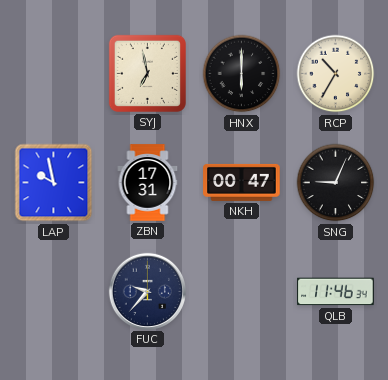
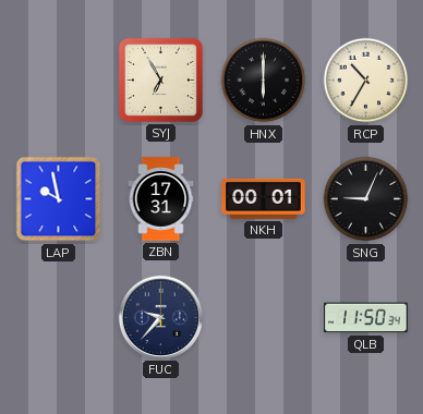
SYJ: 6:58 -> 6:55 (160, 80)
NKH: 00:47 -> 00:01 (264, 198)
QLB: 11:46 -> 11:50 (366, 318)
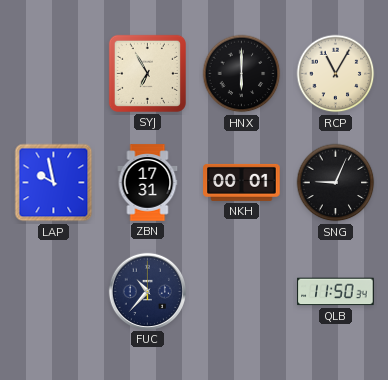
RCP: 10:35 -> 11:05 (336, 74)
FUC: 9:37 -> 10:37 (147, 291)
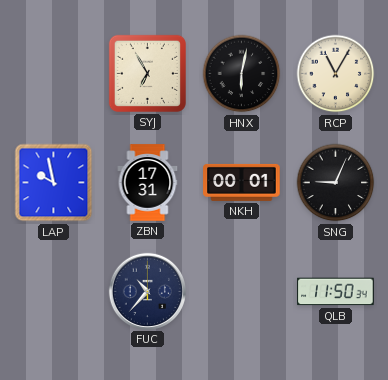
HNX: 6:00 -> 6:02 (242, 74)
